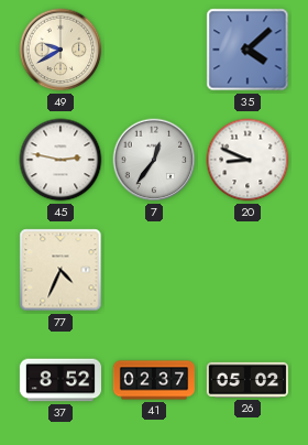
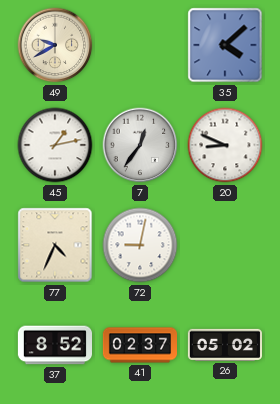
45: 2:47 -> 1:13 (55, 145)
72: none -> 9:02 (140, 245)
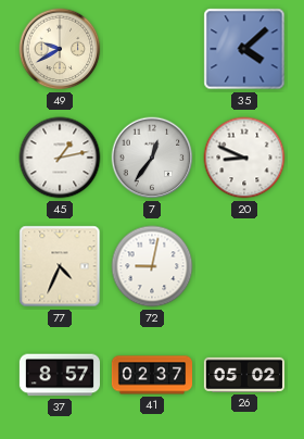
37: 8:52 -> 8:57 (59, 375)
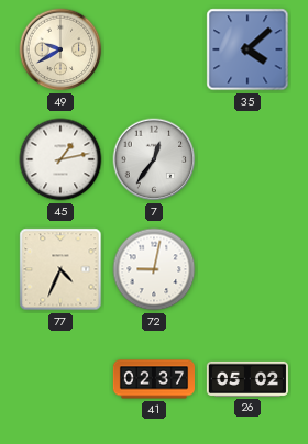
20: 8:49 -> none (244, 158)
37: 8:57 -> none (59, 375)
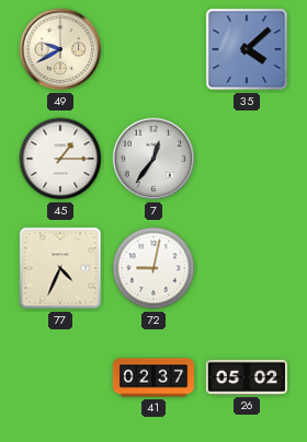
45: 1:13 -> 1:15 (60, 159)
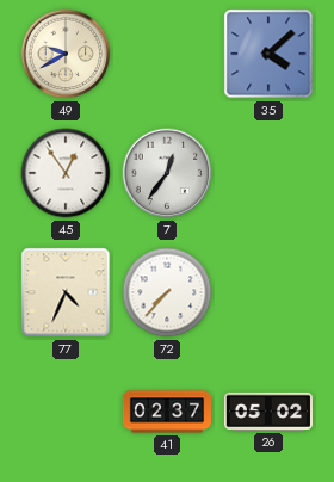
45: 1:15 -> 12:54 (66, 173)
72: 9:02 -> 7:37 (167, 292)
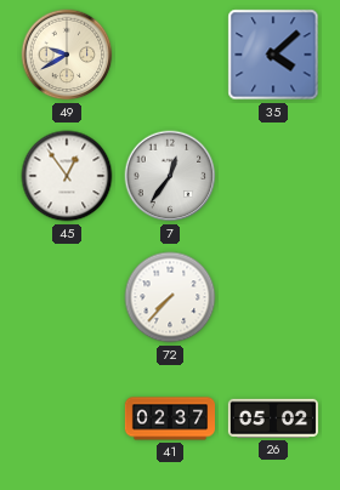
77: 4:34 -> none (66, 292)
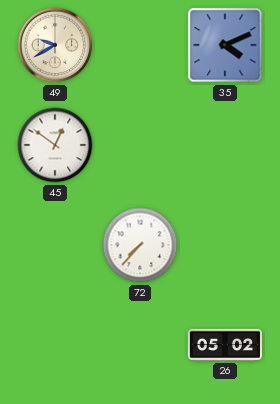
35: 4:08 -> 4:11 (225, 45)
45: 12:54 -> 12:51 (55, 145)
7: 12:36 -> none (170, 176)
41: 02:37 -> none (169, 418)
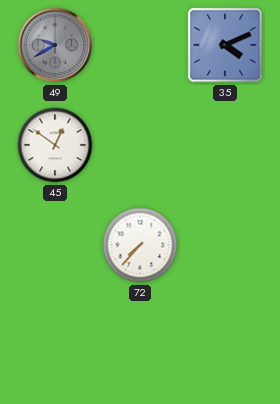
49 dial: cream -> grey (55, 45)
26: 05:02 -> none (225, 345)
